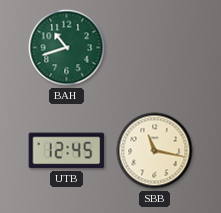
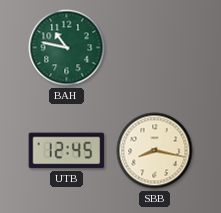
BAH: 10:42 -> 10:47 (67, 48)
SBB: 11:17 -> 8:17 (155, 151)
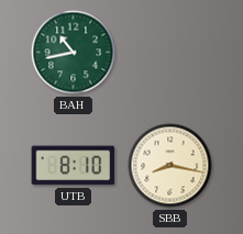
BAH: 10:47 -> 10:43 (74, 53)
UTB: 12:45 -> 8:10 (74, 166)
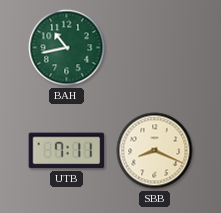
UTB: 8:10 -> 7:11 (67, 151)
SBB: 8:17 -> 8:19 (155, 151)
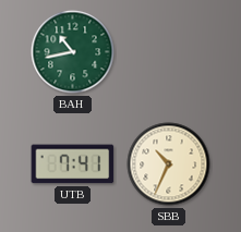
UTB: 7:11 -> 7:41 (73, 164)
SBB: 8:19 -> 10:34 (169, 164)
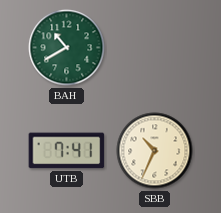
BAH: 10:43 -> 10:40 (67, 48)
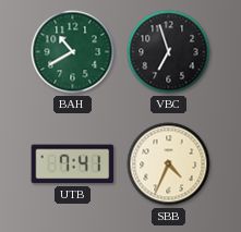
VBC: none -> 6:57 (169, 52)
SBB: 10:34 -> 4:34 (169, 164)
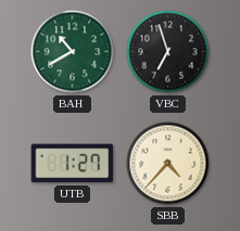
UTB: 7:41 -> 1:27 (73, 164)
SBB: 4:34 -> 4:37 (168, 164)
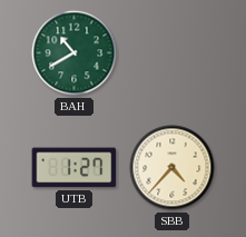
VBC: 6:57 -> none (168, 52)
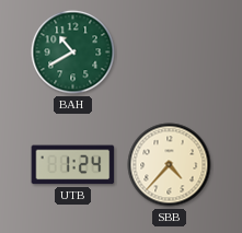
UTB: 1:27 -> 1:24 (73, 165)
